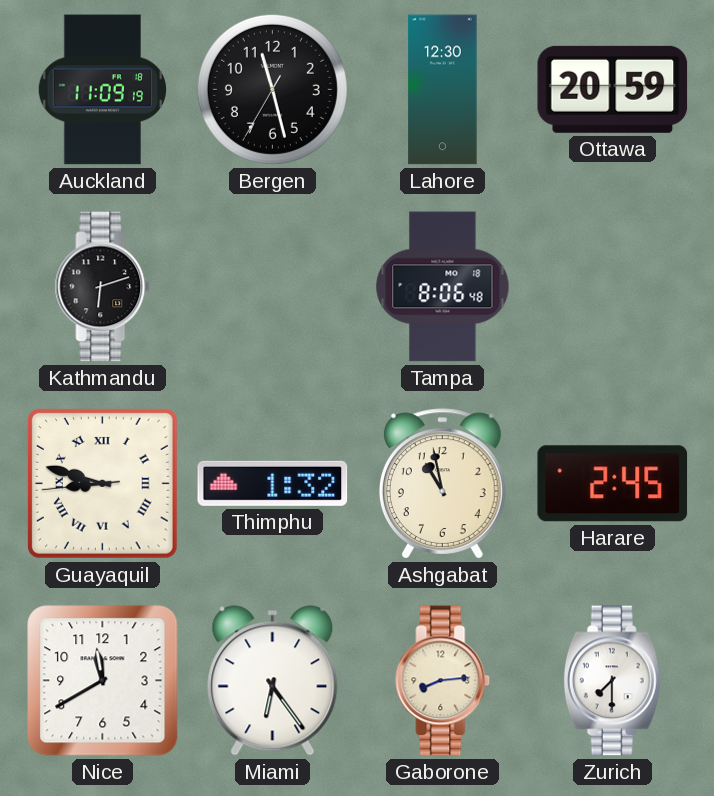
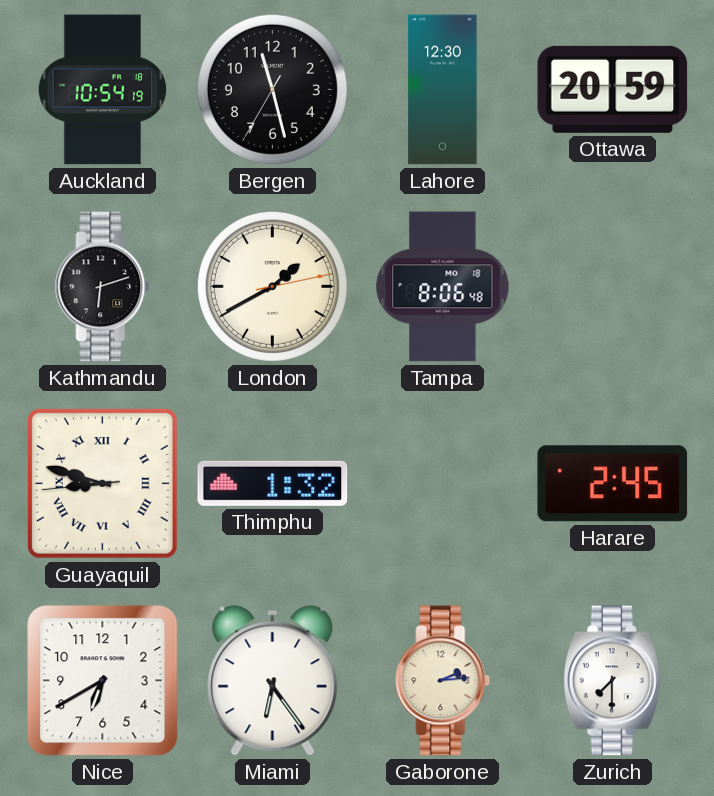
Auckland: 11:09 -> 10:54 (103, 90)
London: none -> 1:40 (272, 286)
Ashgabat: 10:58 -> none (442, 484)
Nice: 11:40 -> 6:40 (103, 681)
Gaborone: 8:14 -> 2:14 (443, 681)
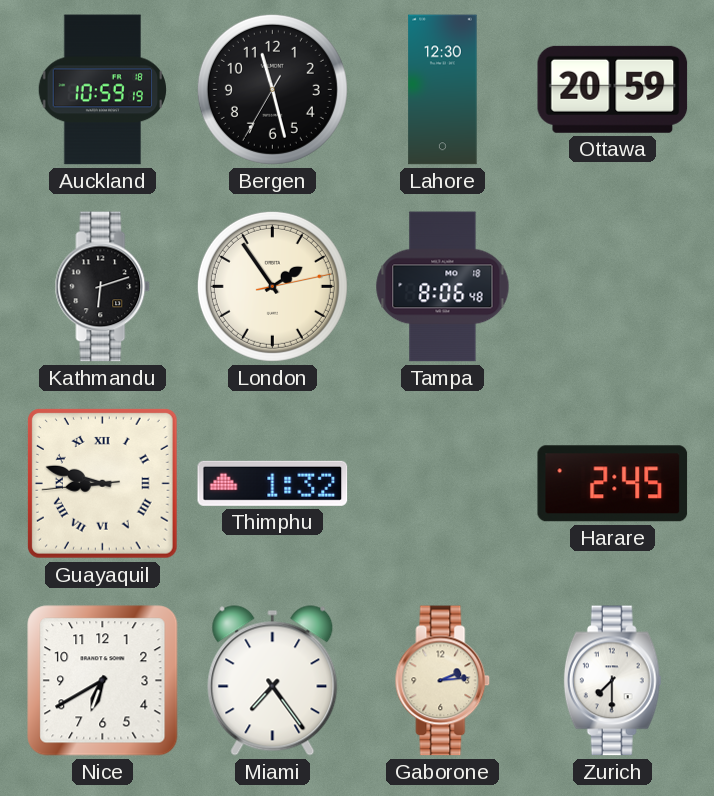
Auckland: 10:54 -> 10:59 (103, 90)
London: 1:40 -> 1:54 (272, 286)
Miami: 6:24 -> 7:24 (273, 681)
